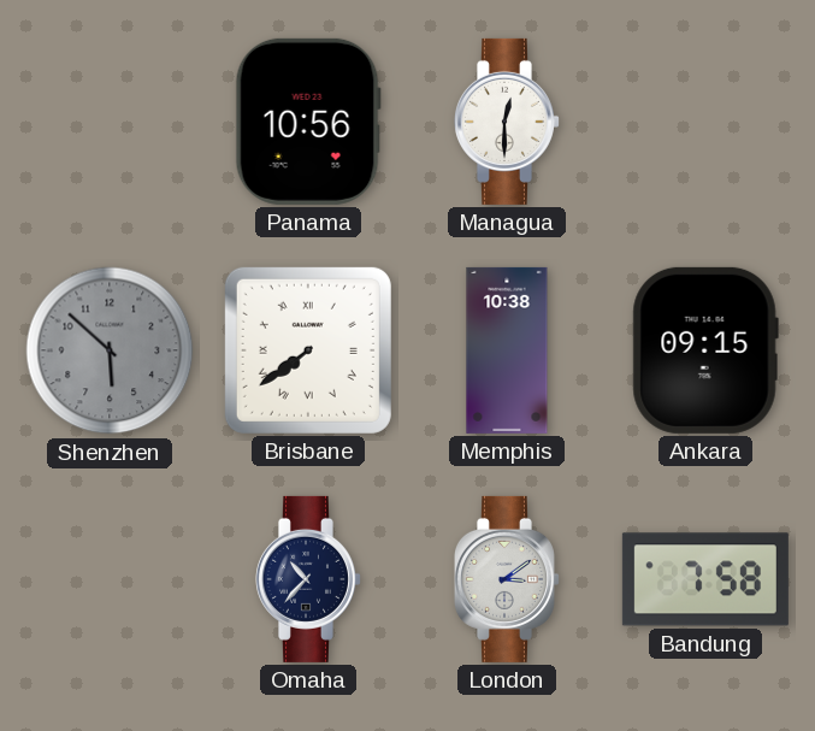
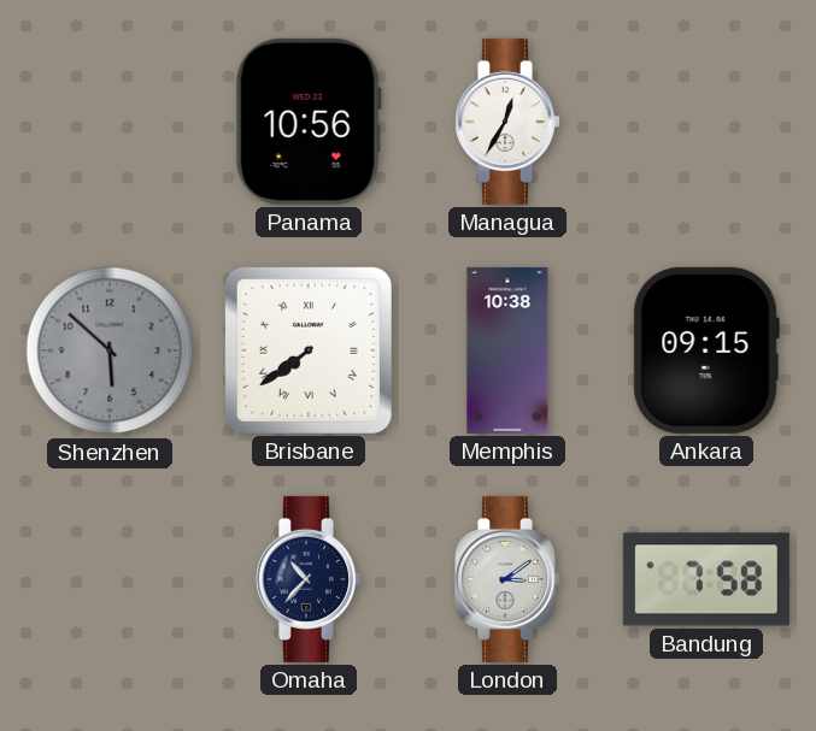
Managua: 12:30 -> 12:35 (507, 122)
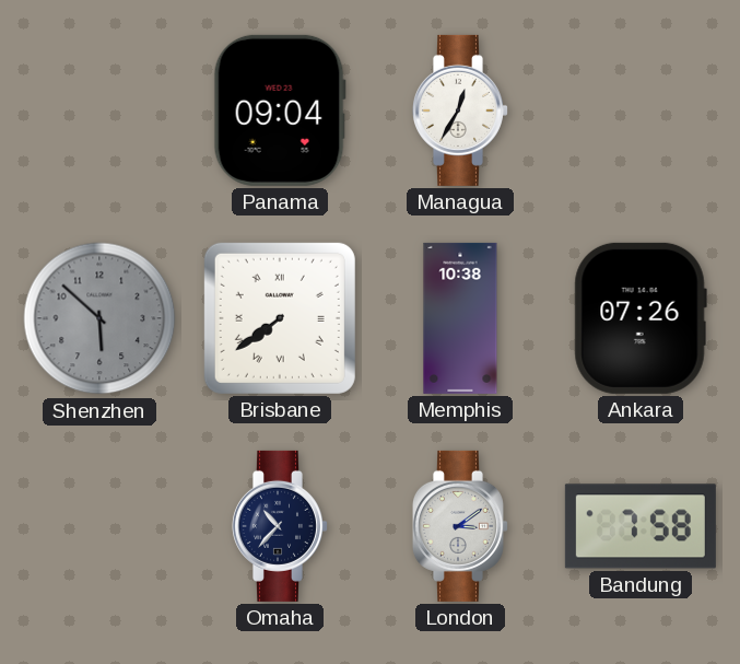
Panama: 10:56 -> 09:04 (280, 110)
Ankara: 09:15 -> 07:26 (641, 318)
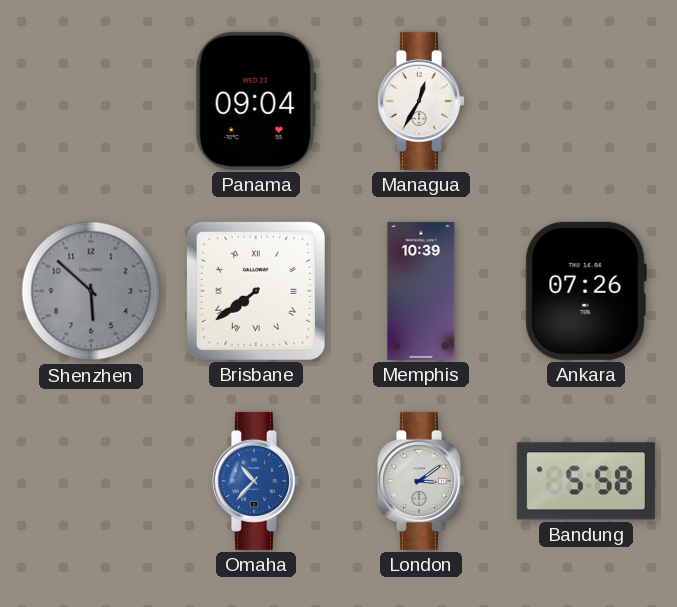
Memphis: 10:38 -> 10:39 (421, 291)
Omaha dial: navy -> blue (256, 481)
Bandung: 7:58 -> 5:58 (586, 481)
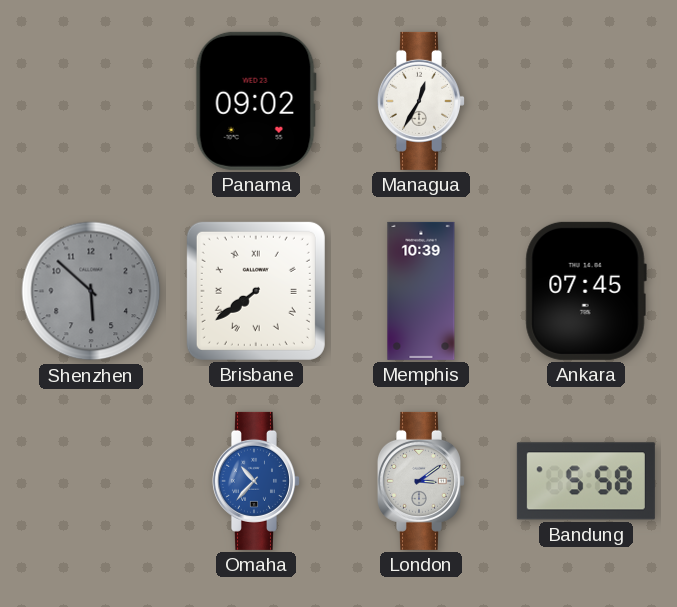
Panama: 09:04 -> 09:02 (256, 101)
Ankara: 07:26 -> 07:45 (586, 291)
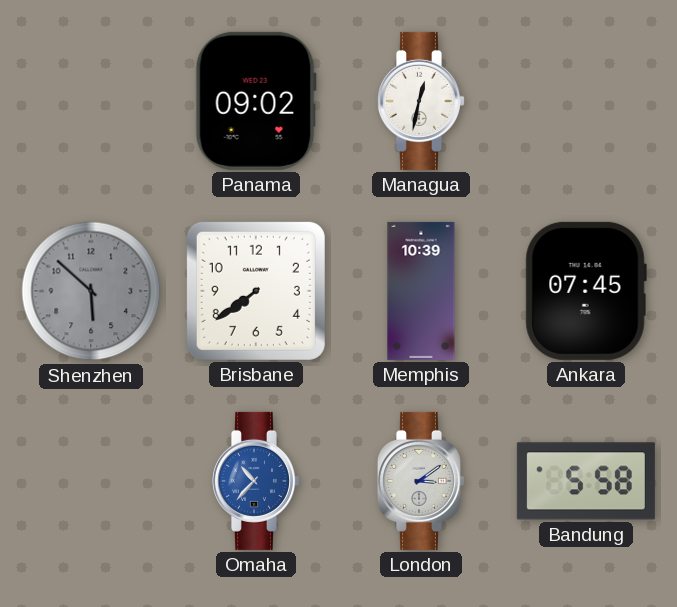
Managua: 12:35 -> 12:32 (421, 101)
Brisbane numerals: Roman -> Arabic (256, 291)
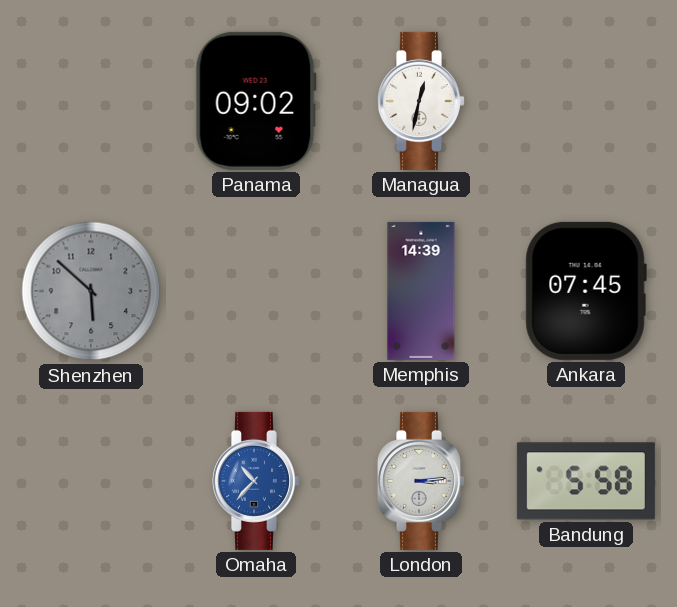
Brisbane: 7:39 -> none (256, 291)
Memphis: 10:39 -> 14:39 (421, 291)
London: 3:09 -> 3:14 (421, 481)
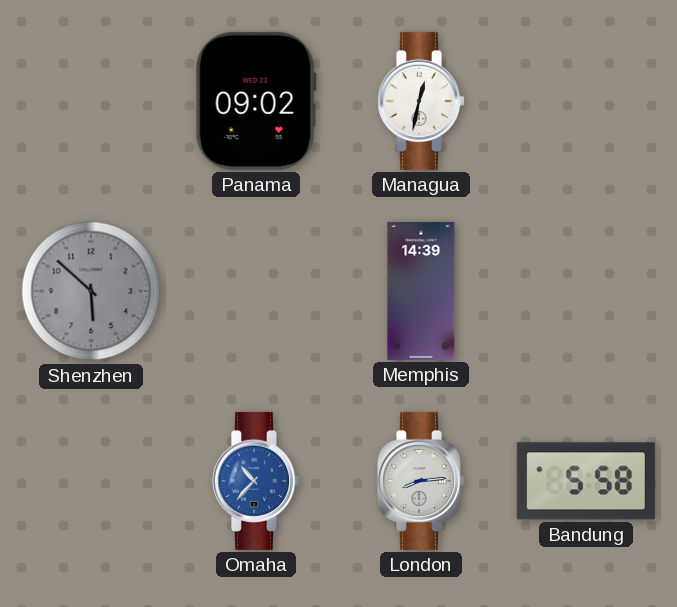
Ankara: 07:45 -> none (586, 291)
London: 3:14 -> 8:14 (421, 481)
